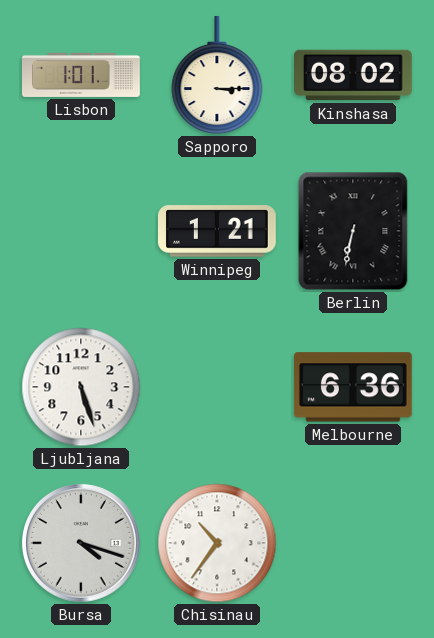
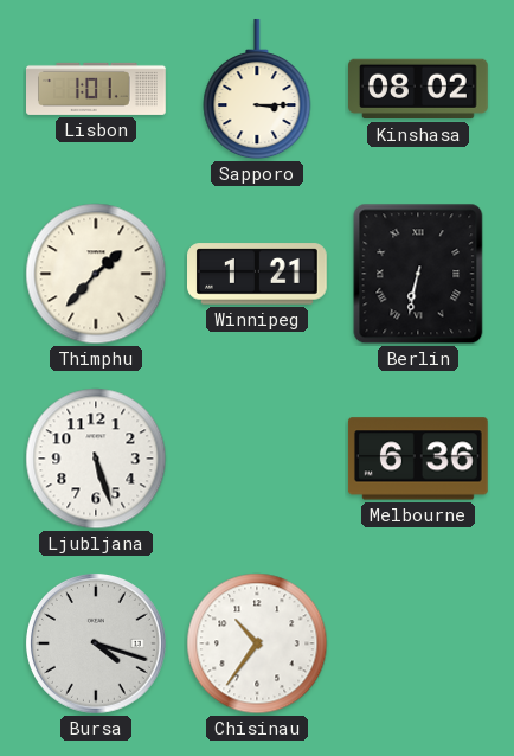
Thimphu: none -> 1:37 (96, 274)
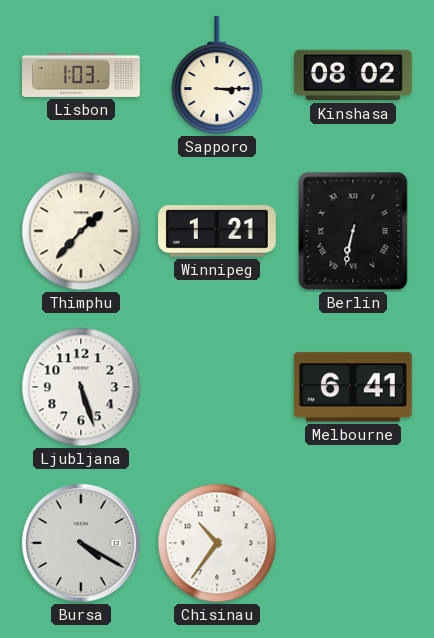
Lisbon: 1:01 -> 1:03 (82, 75)
Melbourne: 6:36 -> 6:41 (353, 387)
Bursa: 4:18 -> 4:20 (81, 543)
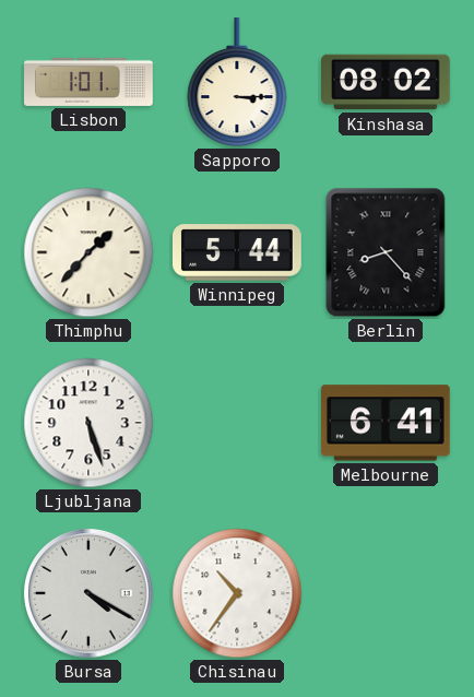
Lisbon: 1:03 -> 1:01 (90, 82)
Winnipeg: 1:21 -> 5:44 (238, 252)
Berlin: 6:32 -> 8:23 (386, 252)
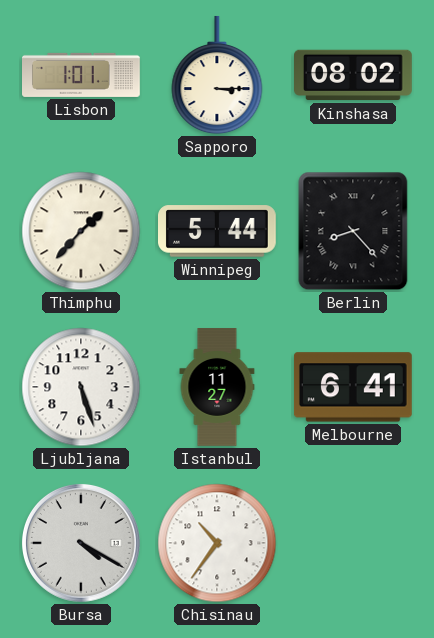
Istanbul: none -> 11:27 (217, 387)
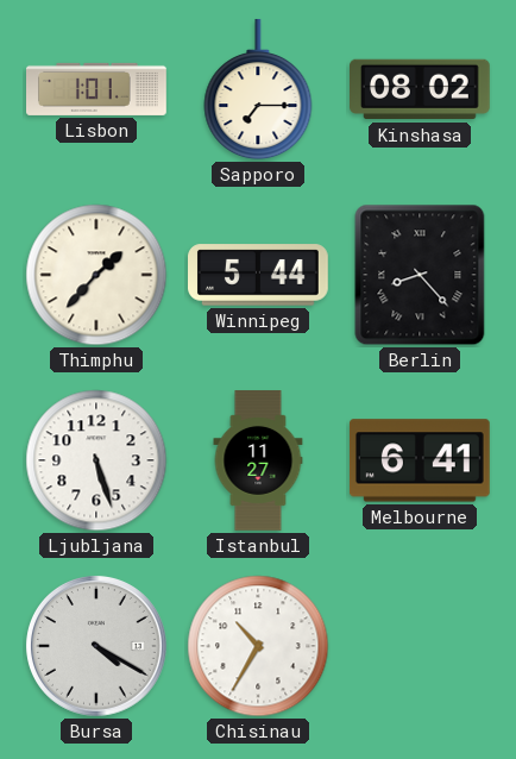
Sapporo: 3:15 -> 7:15 (258, 89)
Chisinau: 10:36 -> 10:35 (258, 646)
